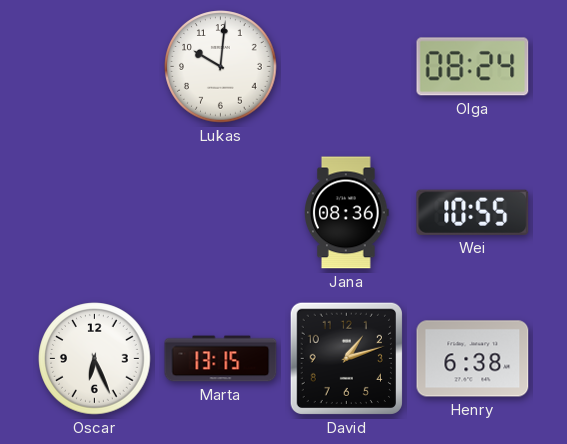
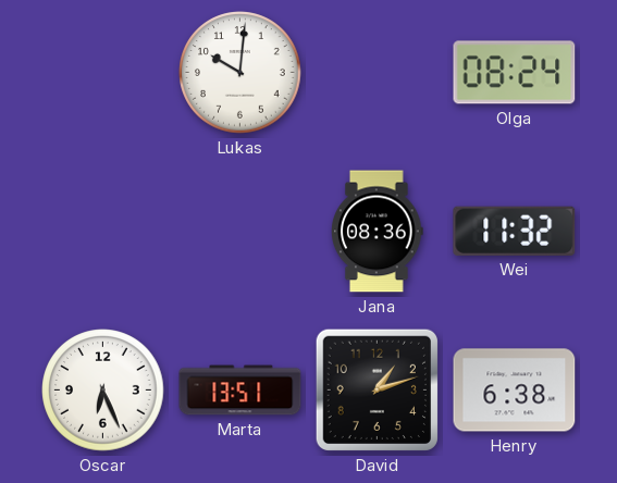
Wei: 10:55 -> 11:32 (515, 231)
Marta: 13:15 -> 13:51 (240, 391)
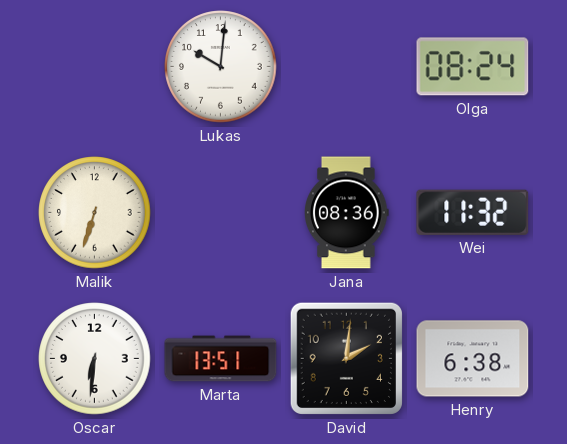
Malik: none -> 6:33 (95, 213)
Oscar: 6:26 -> 6:31 (95, 359)
David: 1:12 -> 2:01 (346, 358)
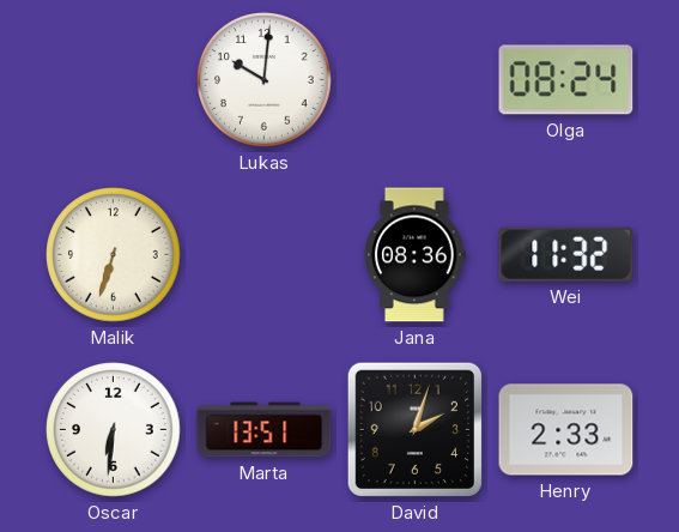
David: 2:01 -> 2:03 (414, 429)
Henry: 6:38 -> 2:33 (566, 430)
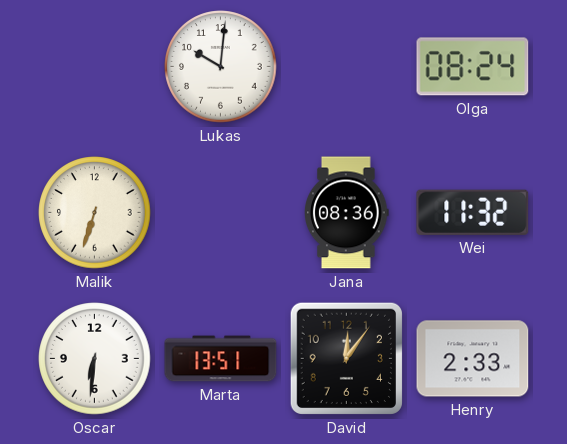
David: 2:03 -> 12:06 (346, 358)
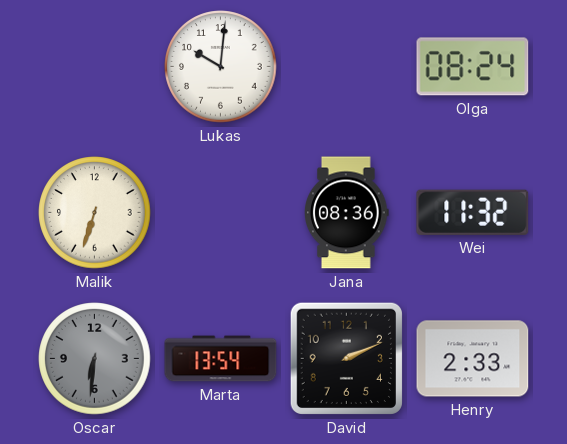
Oscar dial: white -> grey (95, 359)
Marta: 13:51 -> 13:54 (221, 359)
David: 12:06 -> 2:11 (346, 358)
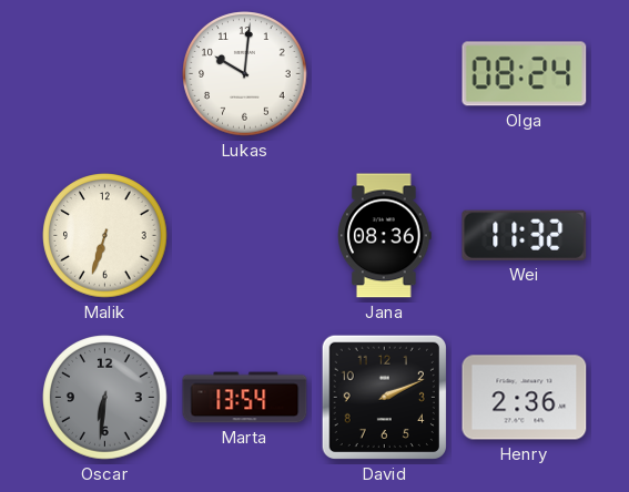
Henry: 2:33 -> 2:36 (525, 398)
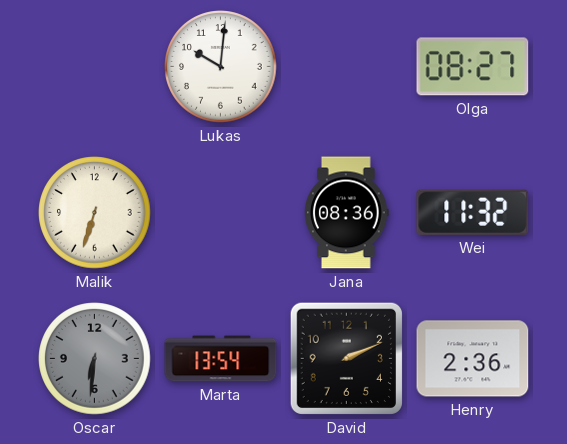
Olga: 08:24 -> 08:27 (473, 67)
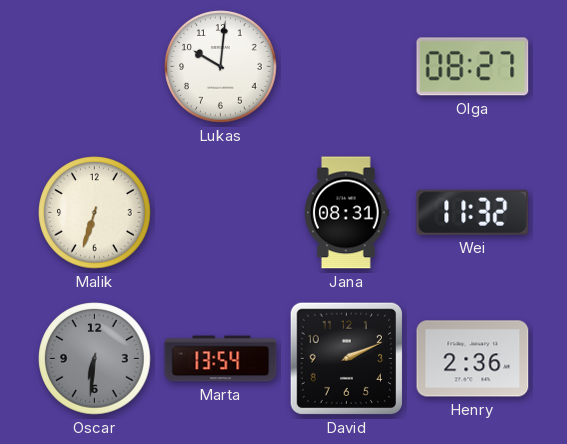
Jana: 08:36 -> 08:31 (347, 213)
